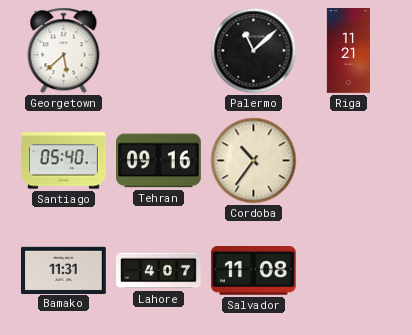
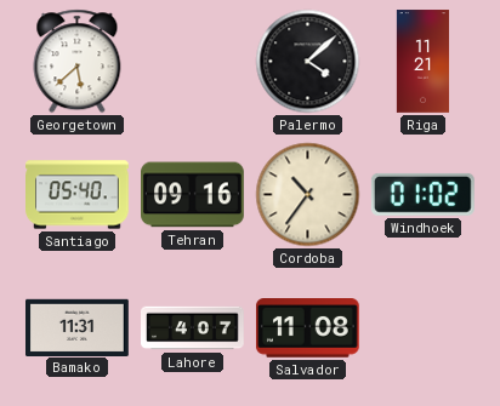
Palermo: 11:08 -> 4:08 (308, 62)
Windhoek: none -> 01:02 (422, 194)
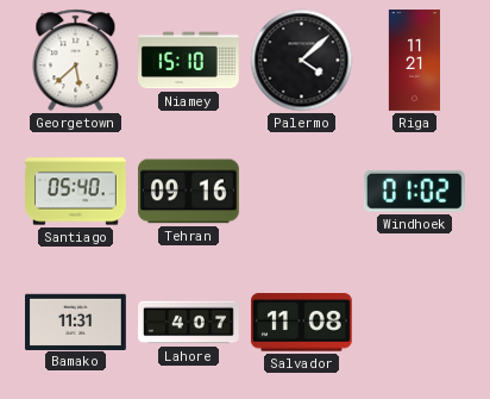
Niamey: none -> 15:10 (189, 61)
Cordoba: 10:36 -> none (308, 195)
